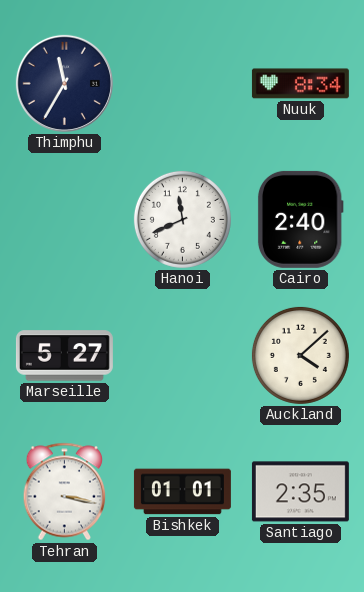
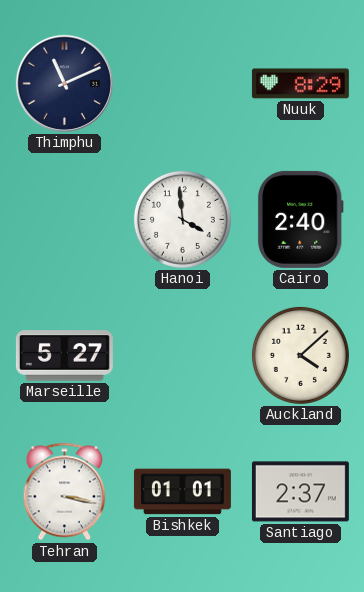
Thimphu: 11:35 -> 11:11 (64, 83)
Nuuk: 8:34 -> 8:29 (300, 84)
Hanoi: 11:41 -> 3:59 (182, 219)
Santiago: 2:35 -> 2:37 (300, 492)
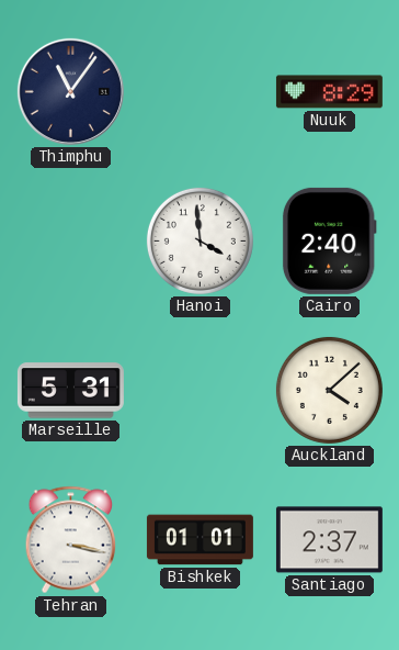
Thimphu: 11:11 -> 11:06 (70, 91)
Marseille: 5:27 -> 5:31 (70, 391)
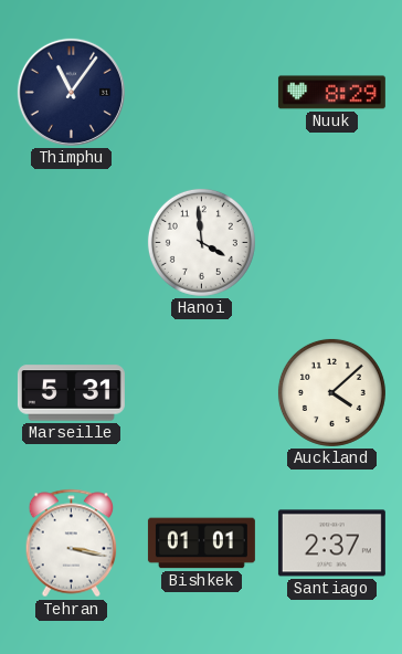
Cairo: 2:40 -> none (329, 240)
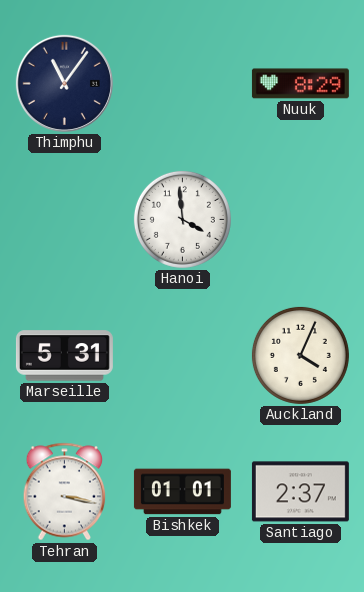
Auckland: 4:08 -> 4:04 (300, 355)
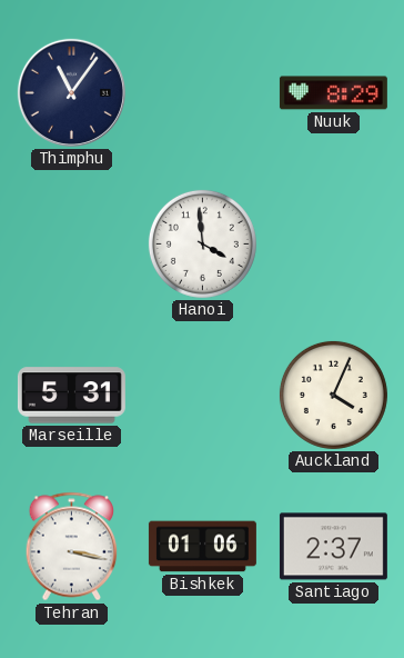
Bishkek: 01:01 -> 01:06 (202, 547)
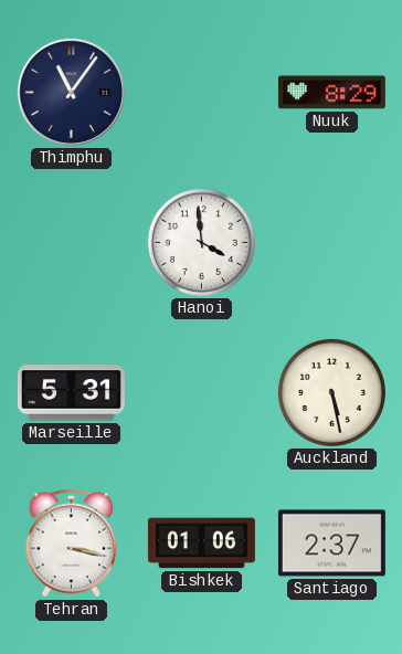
Auckland: 4:04 -> 5:28 (331, 392)
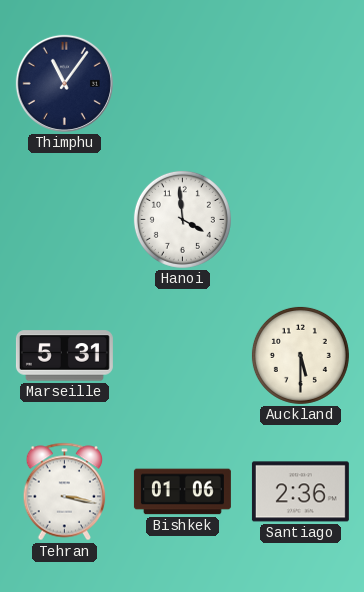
Nuuk: 8:29 -> none (331, 93)
Auckland: 5:28 -> 5:30 (300, 355)
Santiago: 2:37 -> 2:36 (300, 492)
